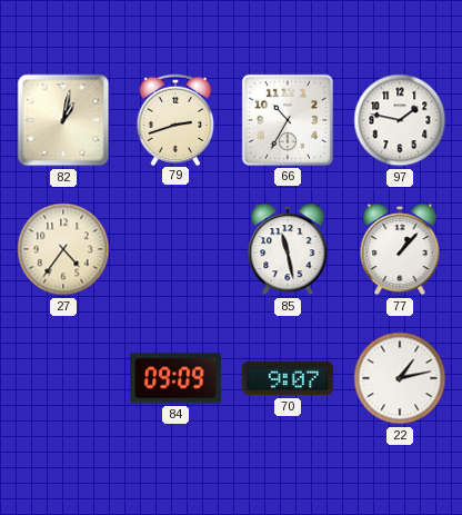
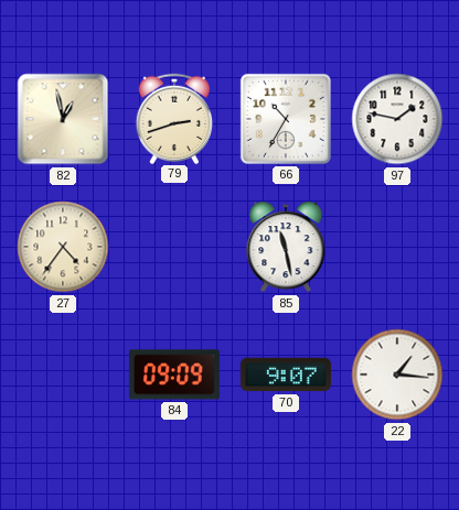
82: 1:02 -> 12:58 (63, 119)
77: 1:07 -> none (400, 249)
22: 1:13 -> 1:16 (397, 375)
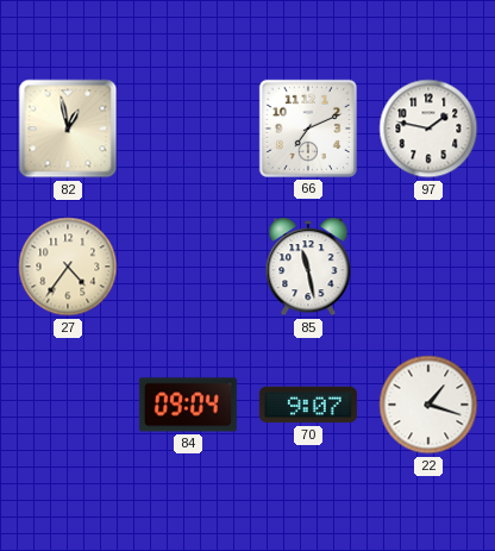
79: 2:42 -> none (173, 118)
66: 10:35 -> 7:11 (308, 129)
84: 09:09 -> 09:04 (188, 405)
22: 1:16 -> 1:18 (428, 405)
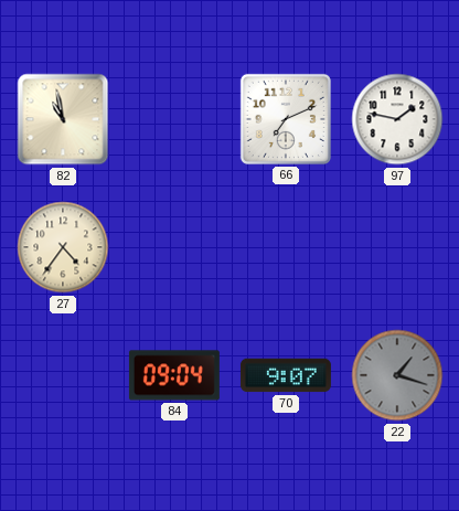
82: 12:58 -> 10:58 (63, 119)
85: 11:28 -> none (308, 267)
22 dial: white -> grey (397, 375)
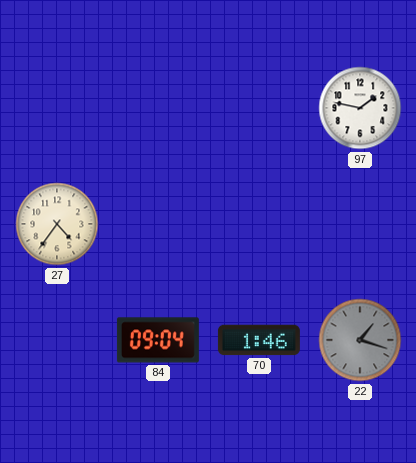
82: 10:58 -> none (63, 119)
66: 7:11 -> none (286, 119)
70: 9:07 -> 1:46 (259, 340)
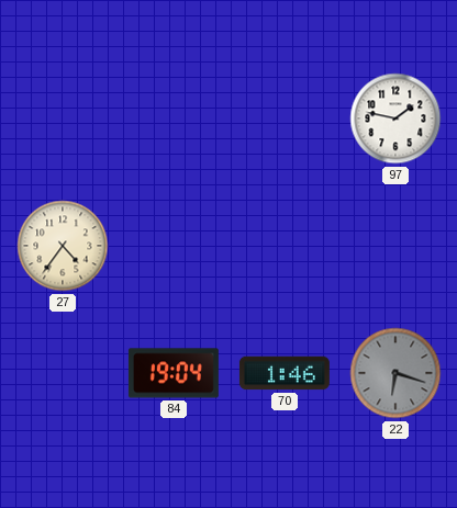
84: 09:04 -> 19:04 (174, 373)
22: 1:18 -> 6:18 (395, 373)
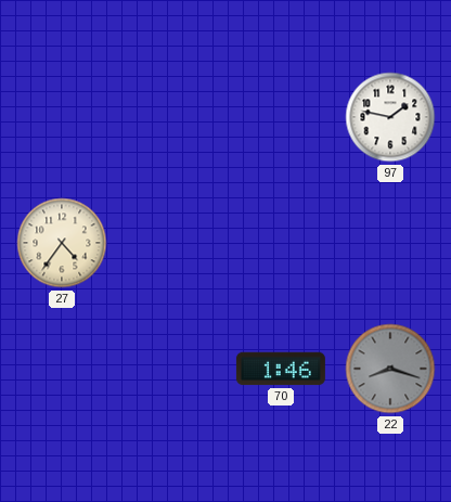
84: 19:04 -> none (174, 373)
22: 6:18 -> 8:18 (390, 369)
